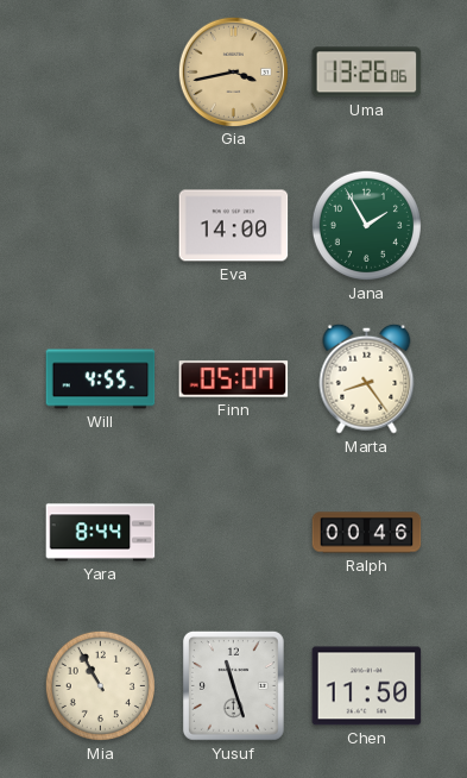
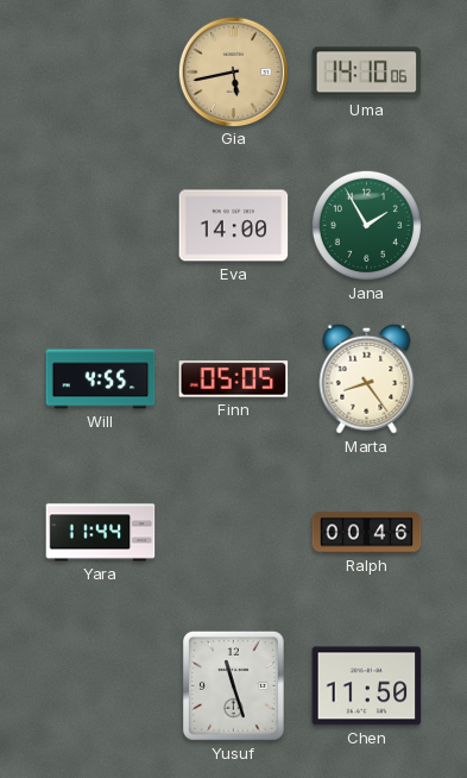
Gia: 3:43 -> 5:43 (233, 71)
Uma: 13:26 -> 14:10 (367, 73)
Finn: 05:07 -> 05:05 (234, 379)
Yara: 8:44 -> 11:44 (101, 533)
Mia: 10:55 -> none (100, 685)
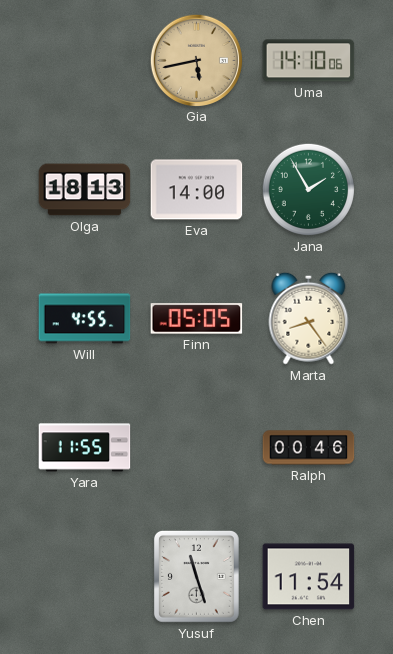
Olga: none -> 18:13 (85, 190)
Yara: 11:44 -> 11:55 (85, 448)
Chen: 11:50 -> 11:54 (309, 577)
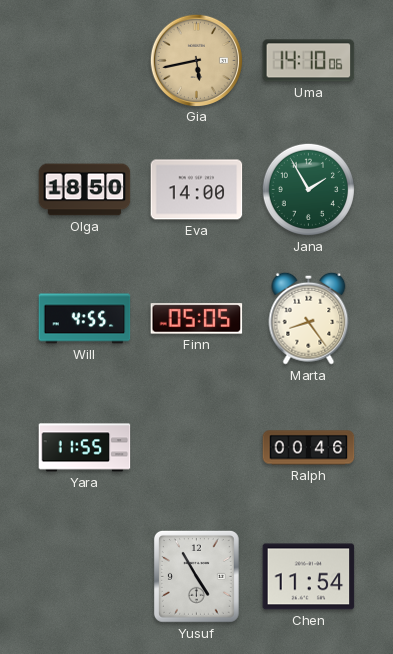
Olga: 18:13 -> 18:50 (85, 190)
Yusuf: 11:27 -> 4:55 (196, 576)
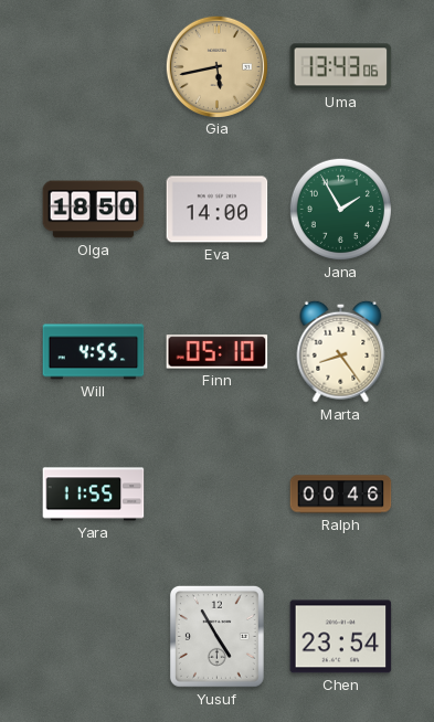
Uma: 14:10 -> 13:43 (341, 67)
Finn: 05:05 -> 05:10 (218, 352)
Chen: 11:54 -> 23:54 (341, 637)
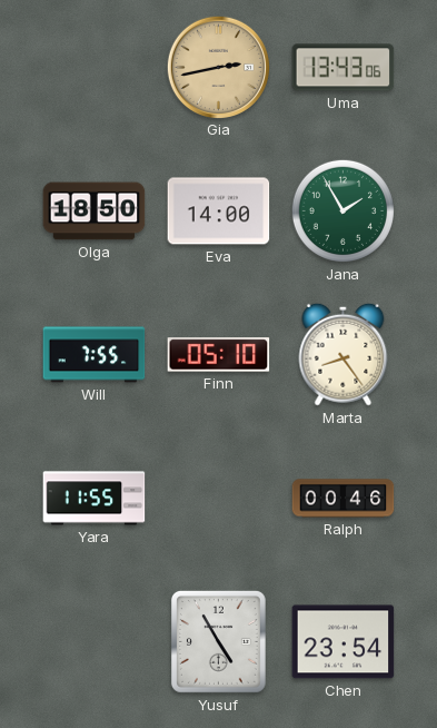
Gia: 5:43 -> 2:43 (218, 67)
Will: 4:55 -> 7:55 (95, 355)
